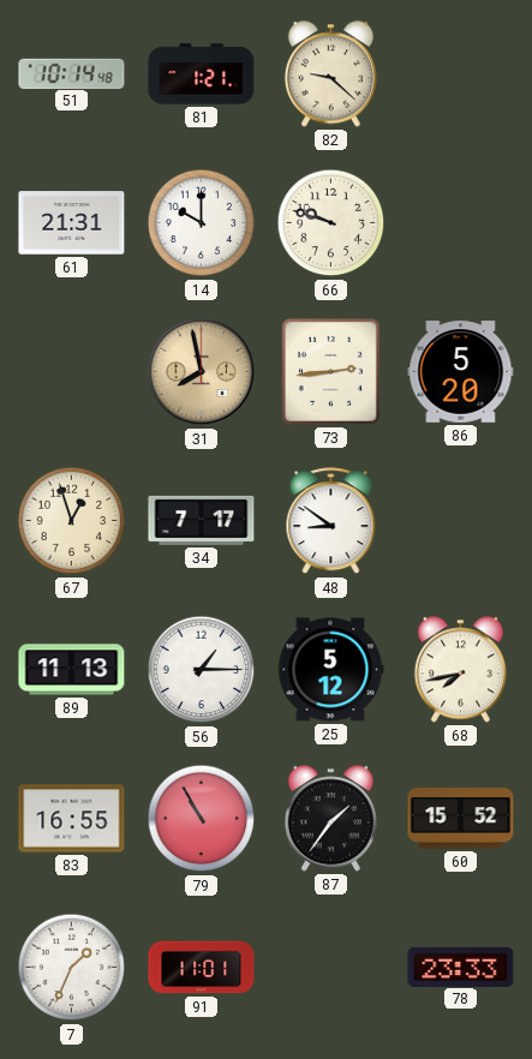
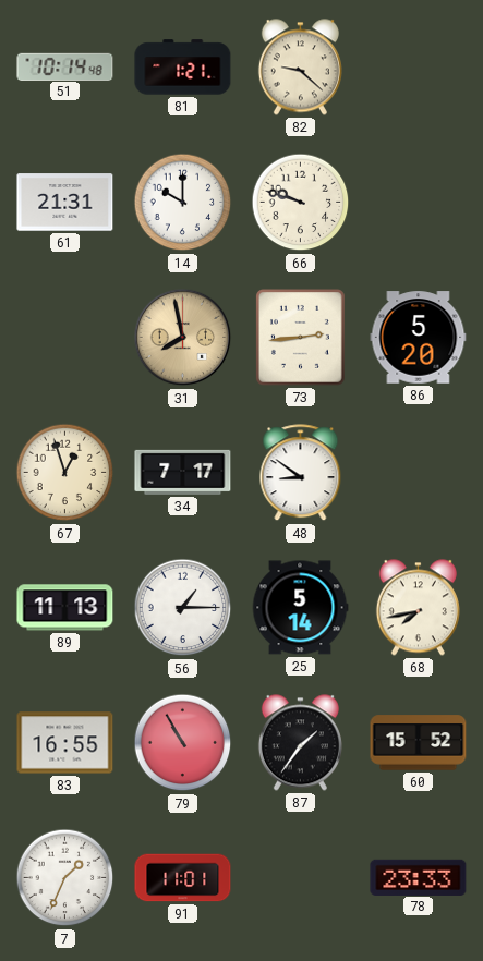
25: 5:12 -> 5:14 (300, 608)
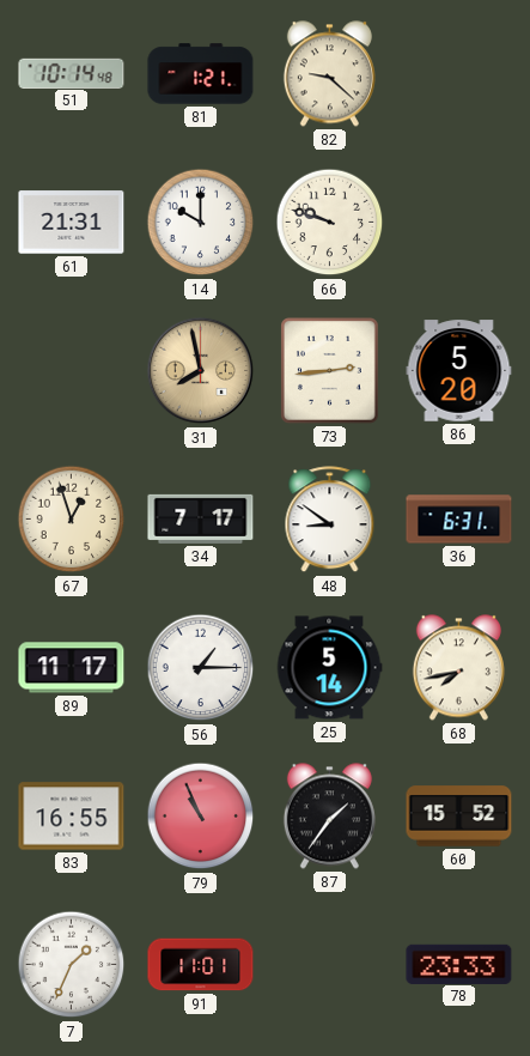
36: none -> 6:31 (459, 520)
89: 11:13 -> 11:17 (72, 668)
79: 10:55 -> 10:56 (201, 817)
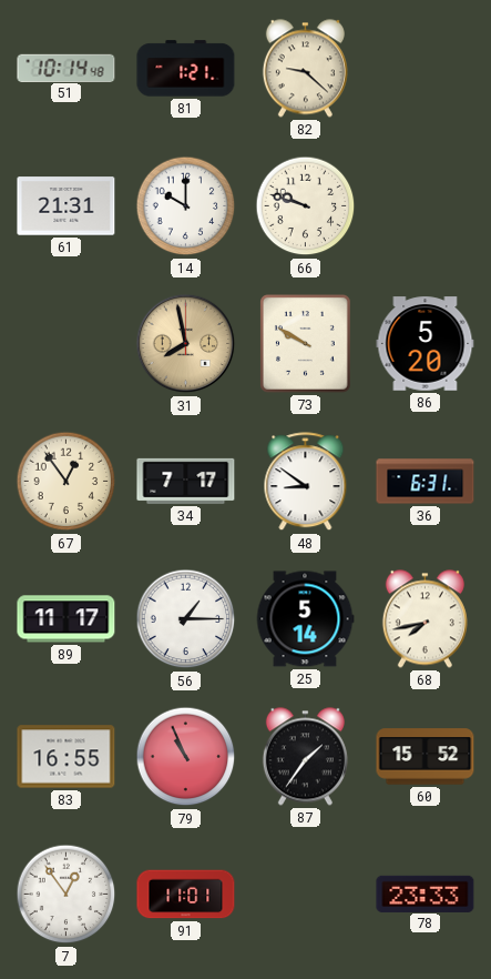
73: 2:44 -> 9:50 (306, 344)
67: 12:57 -> 12:54 (67, 482)
7: 1:34 -> 12:54 (67, 895)
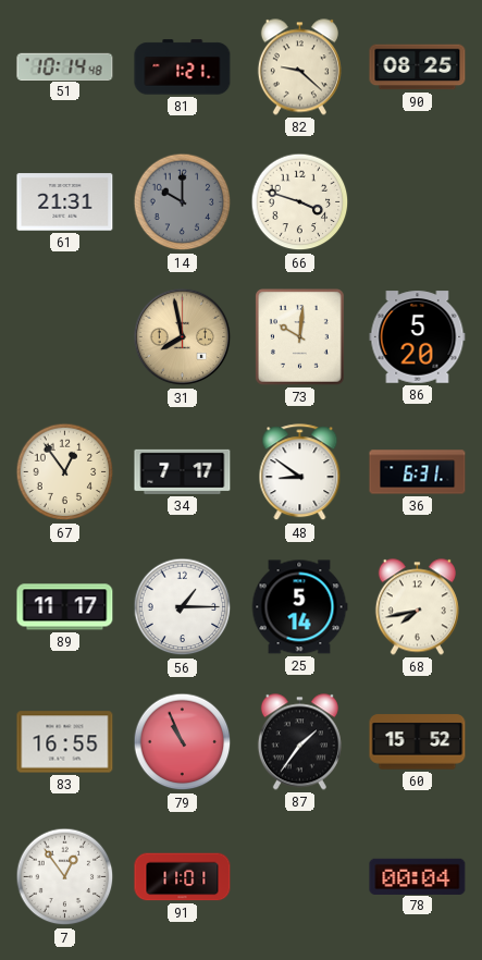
90: none -> 08:25 (418, 67)
14 dial: white -> grey (183, 202)
66: 9:48 -> 3:48 (300, 202)
73: 9:50 -> 10:01 (300, 337)
78: 23:33 -> 00:04 (418, 876)
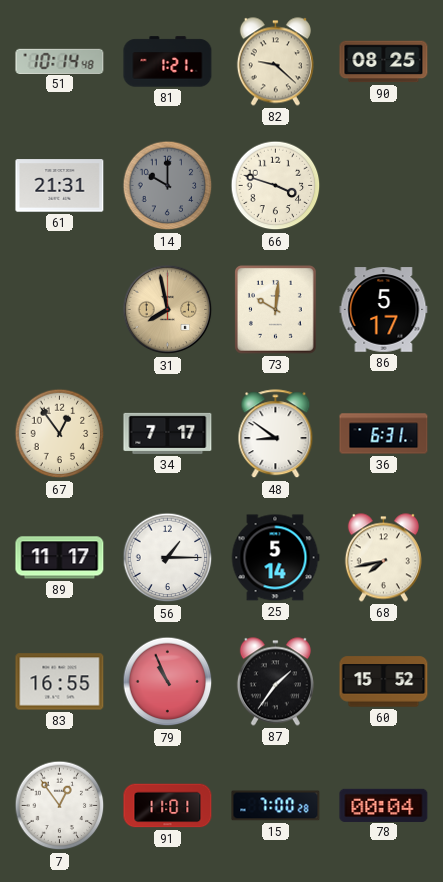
86: 5:20 -> 5:17 (384, 310)
15: none -> 7:00 (276, 806)
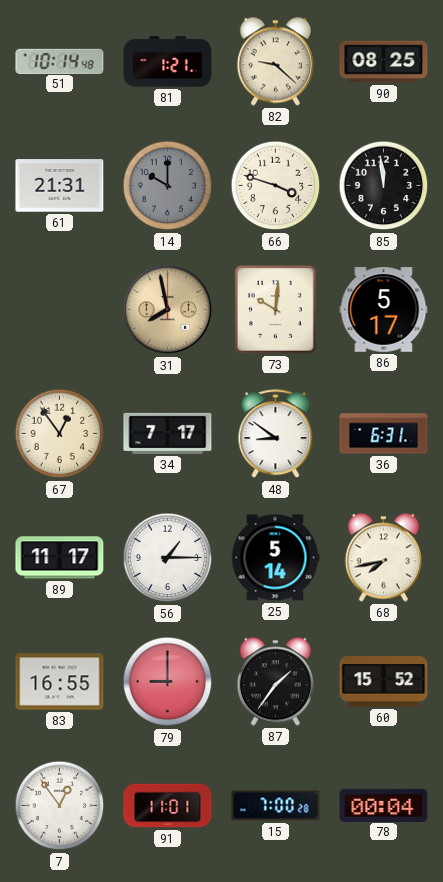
85: none -> 11:59 (384, 186)
79: 10:56 -> 9:00 (168, 682)
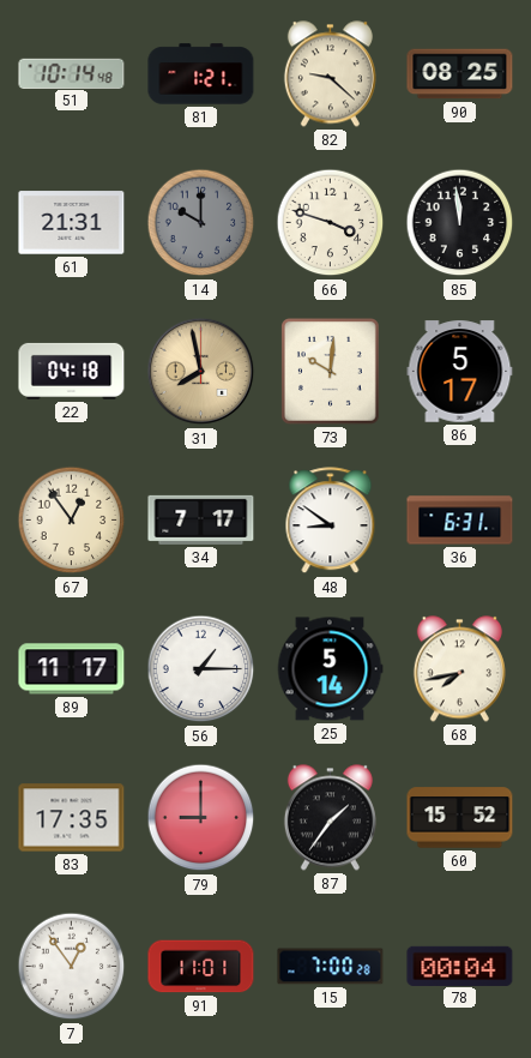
22: none -> 04:18 (72, 371)
83: 16:55 -> 17:35 (72, 818)
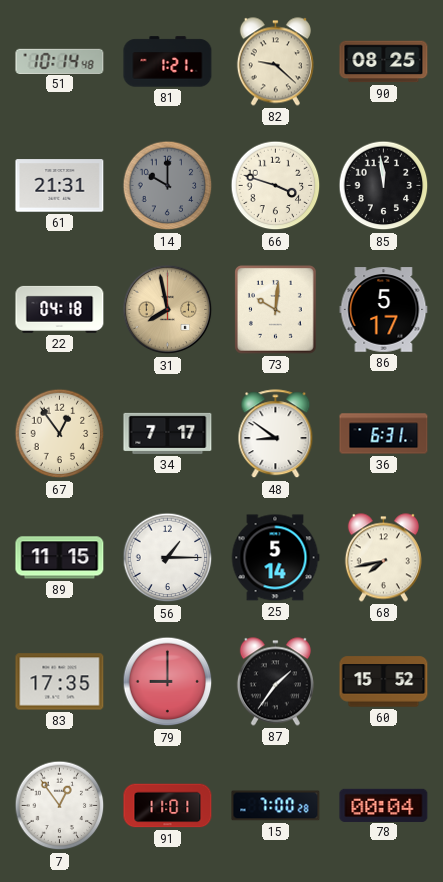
89: 11:17 -> 11:15 (60, 558)
